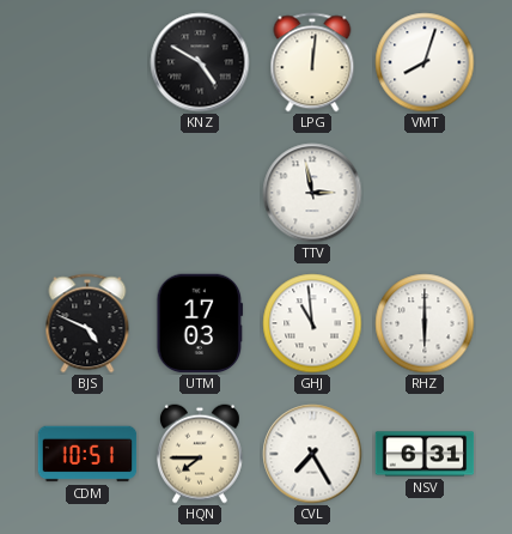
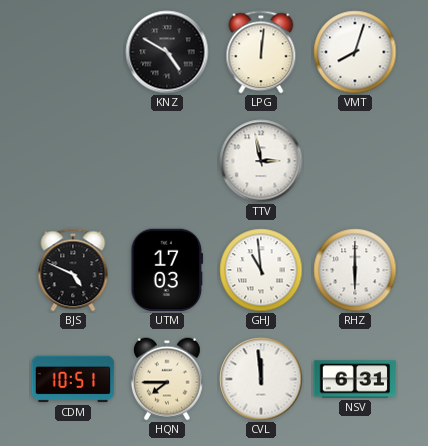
CVL: 7:25 -> 11:59 (261, 379)
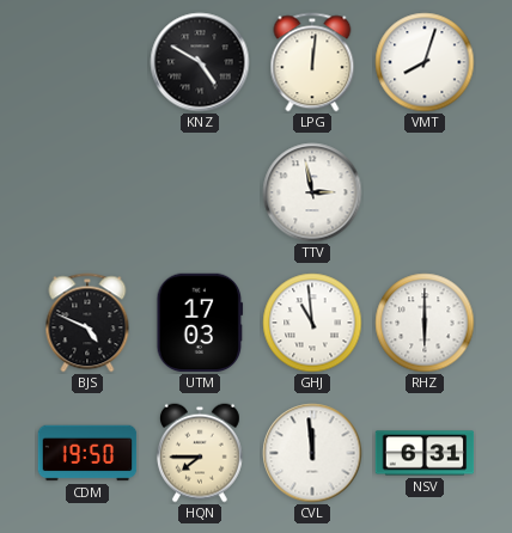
CDM: 10:51 -> 19:50 (87, 453)
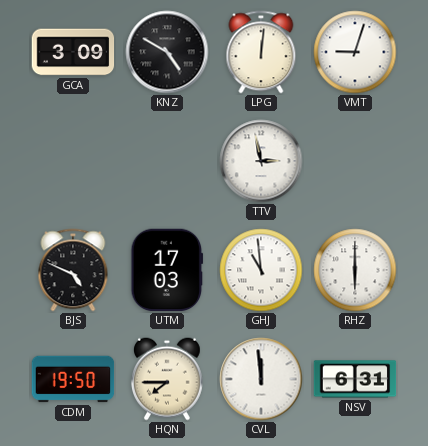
GCA: none -> 3:09 (73, 52)
VMT: 8:03 -> 9:03 (355, 52)
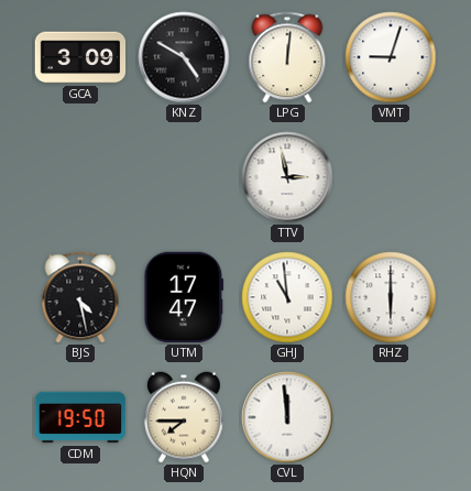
BJS: 4:49 -> 4:28 (80, 297)
UTM: 17:03 -> 17:47 (184, 297)
NSV: 6:31 -> none (355, 379)
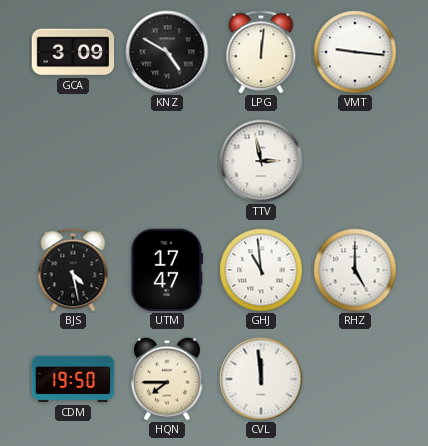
VMT: 9:03 -> 9:16 (355, 52)
RHZ: 6:00 -> 5:00 (355, 270)
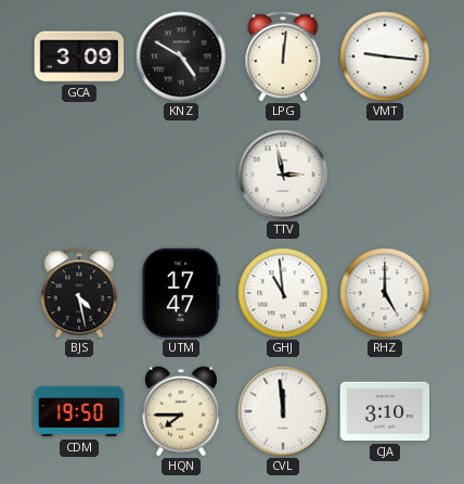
CJA: none -> 3:10 (385, 411)
